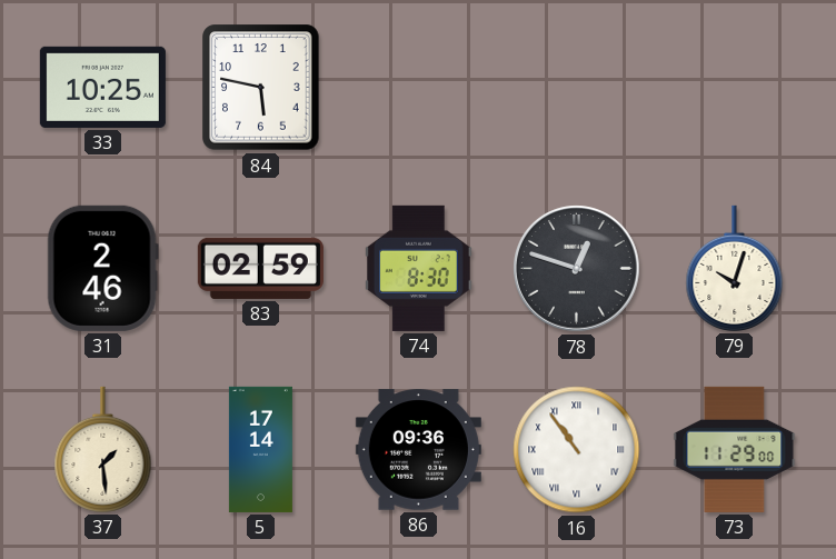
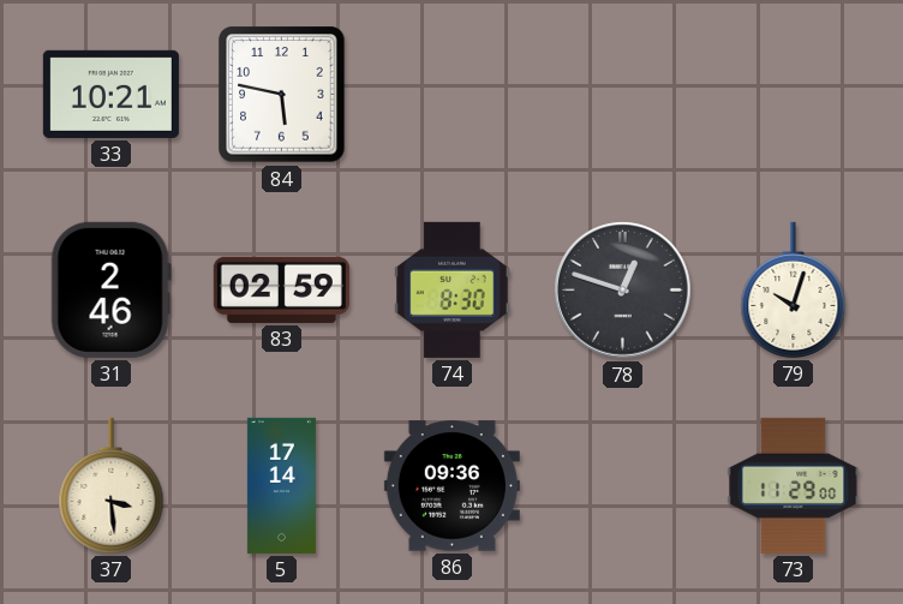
33: 10:25 -> 10:21 (110, 94)
37: 1:29 -> 3:29 (112, 485)
16: 10:54 -> none (577, 450)
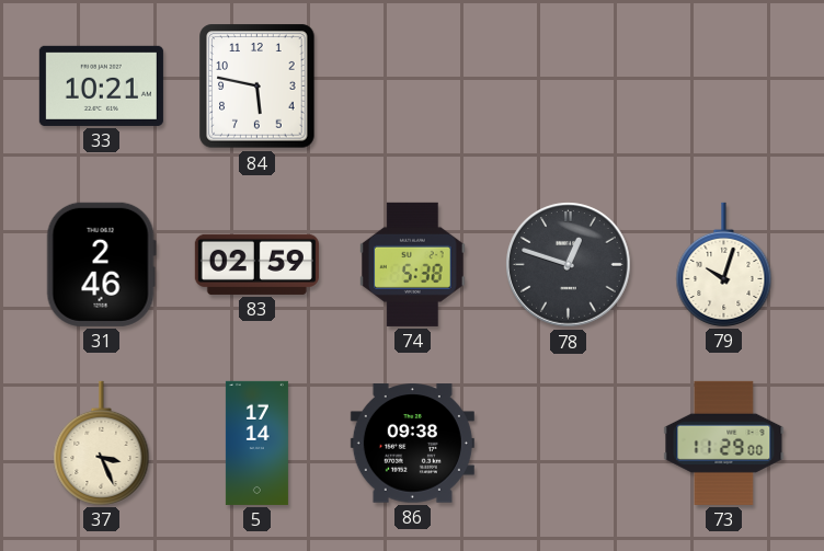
74: 8:30 -> 5:38 (413, 264)
37: 3:29 -> 3:26 (102, 443)
86: 09:36 -> 09:38 (412, 444)
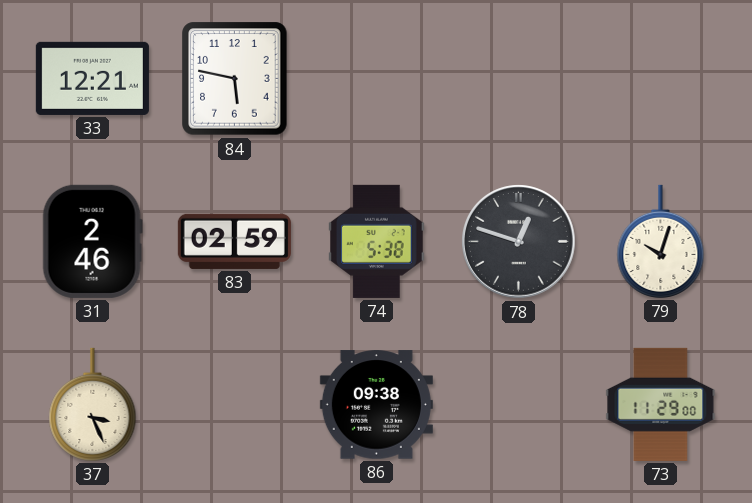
33: 10:21 -> 12:21 (92, 78)
5: 17:14 -> none (256, 443)
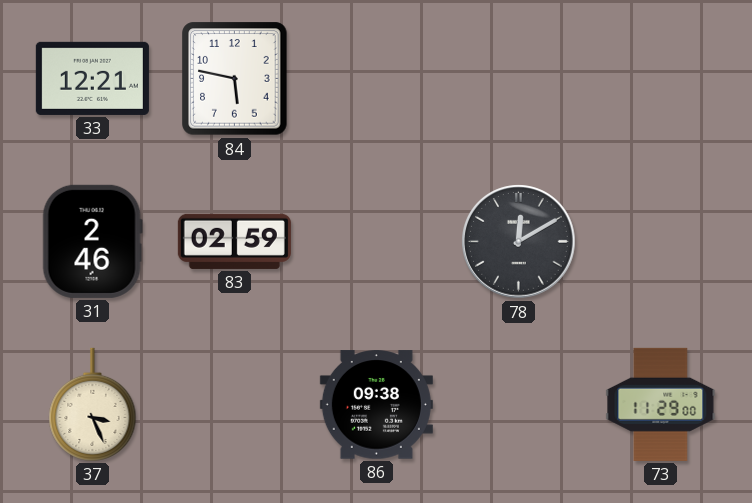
74: 5:38 -> none (377, 241)
78: 12:48 -> 12:10 (519, 242)
79: 10:03 -> none (661, 241)
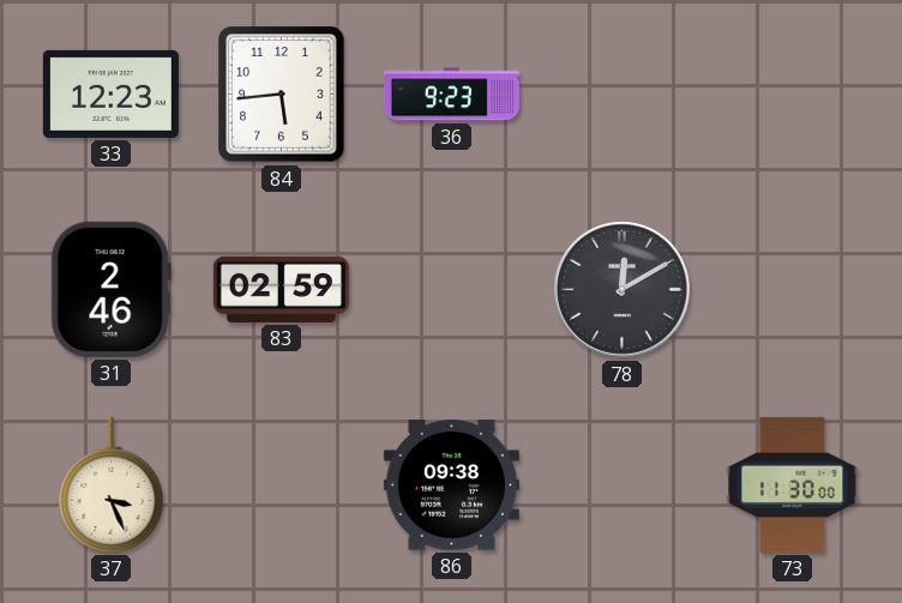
33: 12:21 -> 12:23 (110, 94)
84: 5:47 -> 5:44 (282, 95)
36: none -> 9:23 (451, 95)
73: 11:29 -> 11:30 (793, 484)
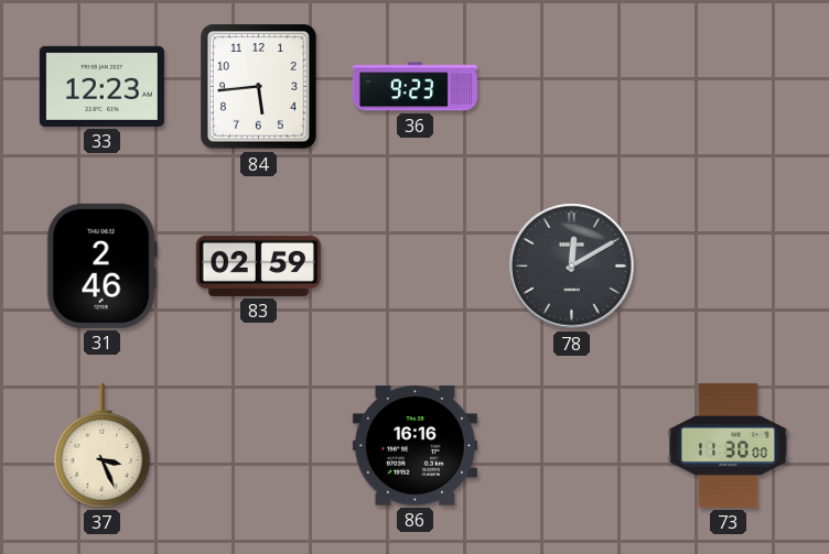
86: 09:38 -> 16:16 (415, 446)
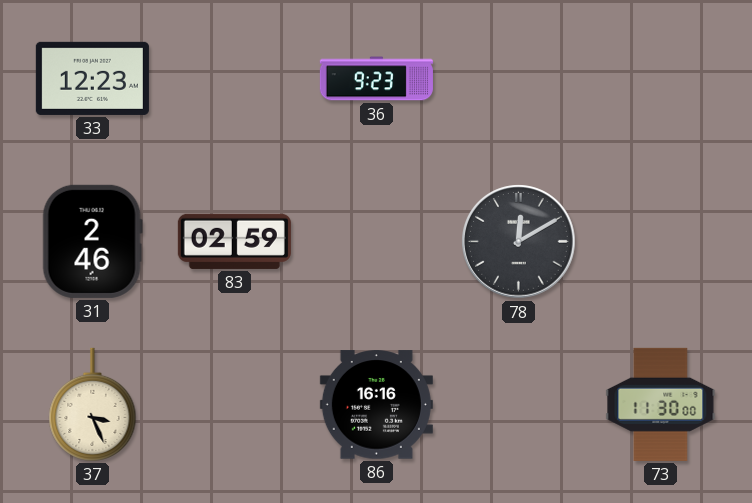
84: 5:44 -> none (259, 87)
